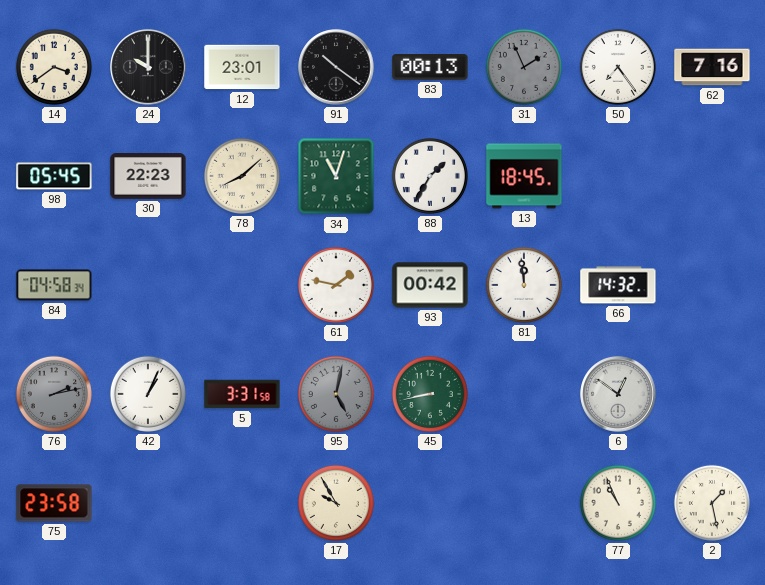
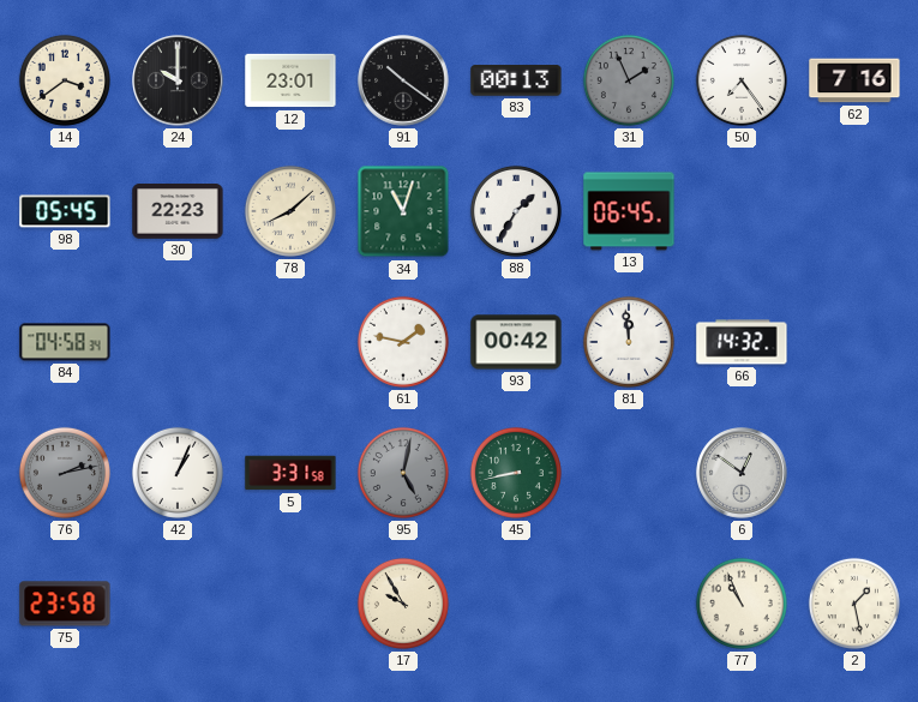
13: 18:45 -> 06:45 (629, 211)
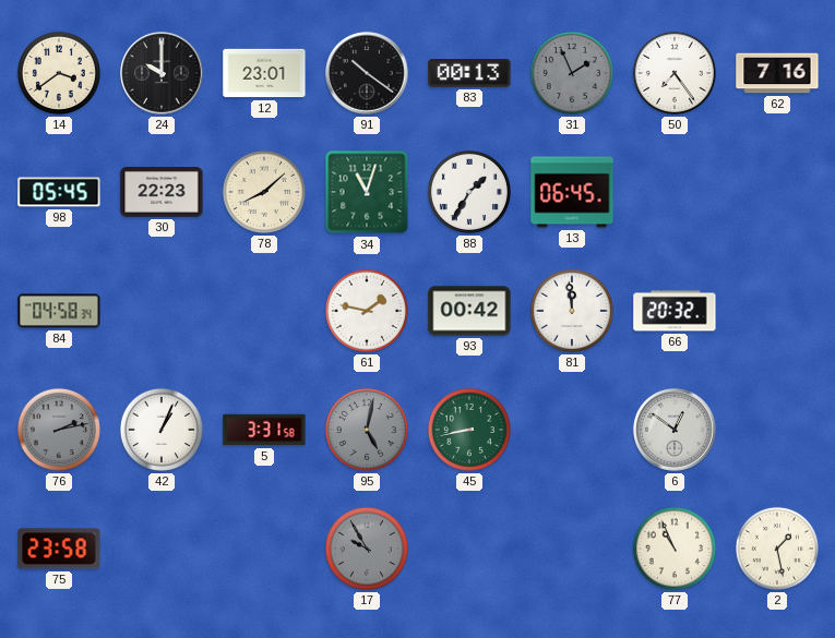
66: 14:32 -> 20:32 (675, 311)
17 dial: cream -> grey (367, 549)
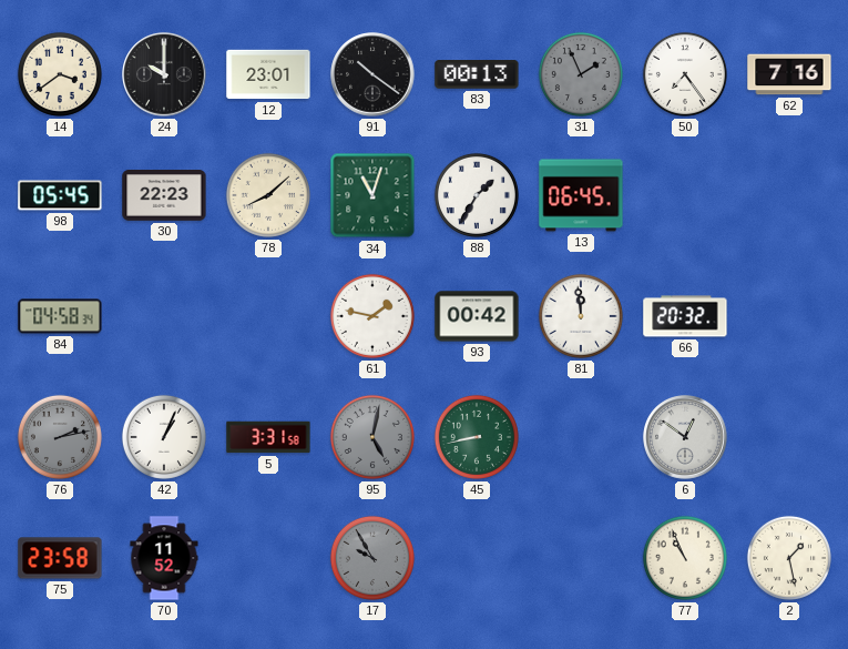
70: none -> 11:52 (164, 558)
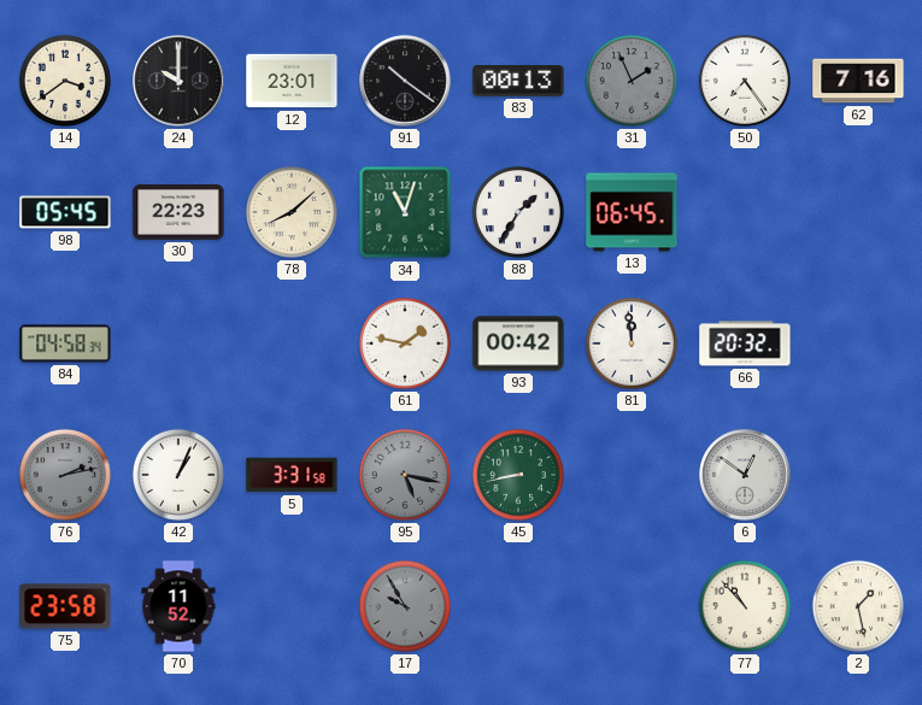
95: 5:02 -> 5:17 (405, 475)
77: 10:56 -> 10:53 (745, 606)
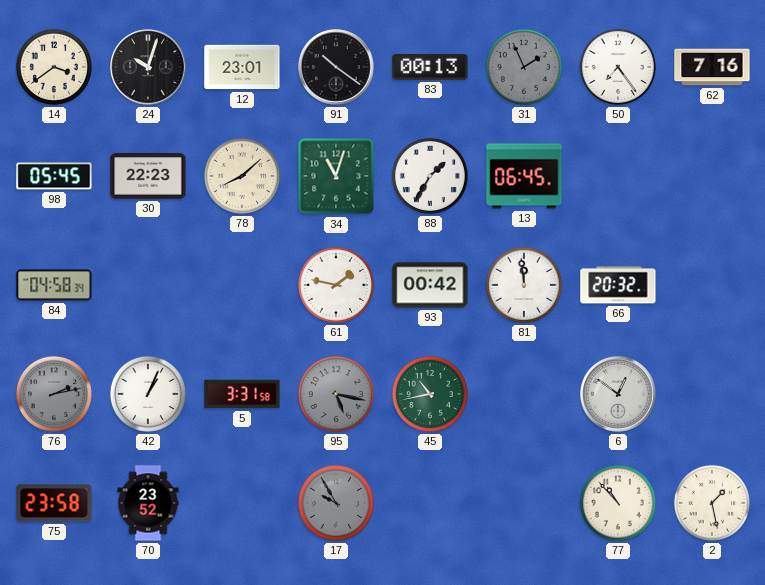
24: 10:00 -> 10:03 (148, 67)
45: 8:43 -> 10:43 (430, 394)
70: 11:52 -> 23:52 (148, 503)
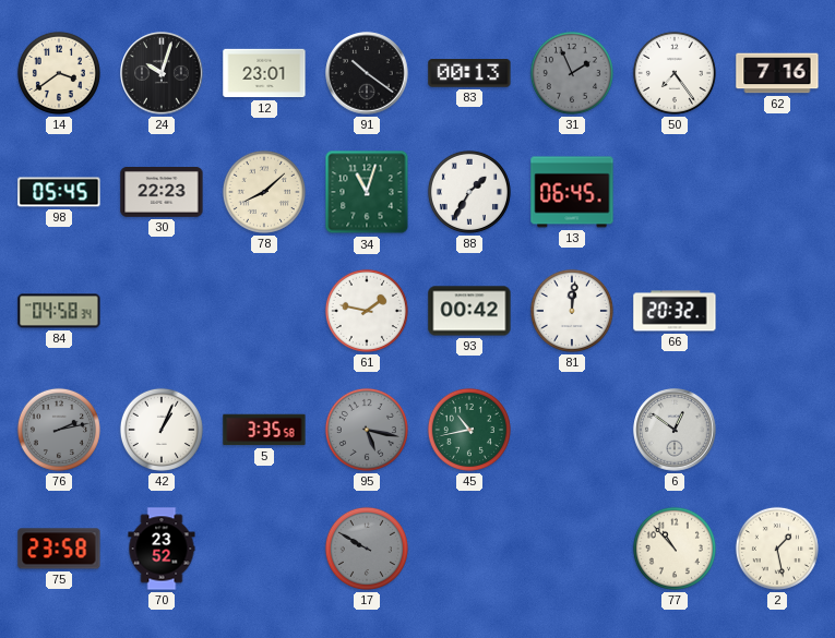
81: 11:59 -> 12:01 (572, 311)
5: 3:31 -> 3:35 (264, 430)
17: 9:55 -> 9:50 (367, 549)
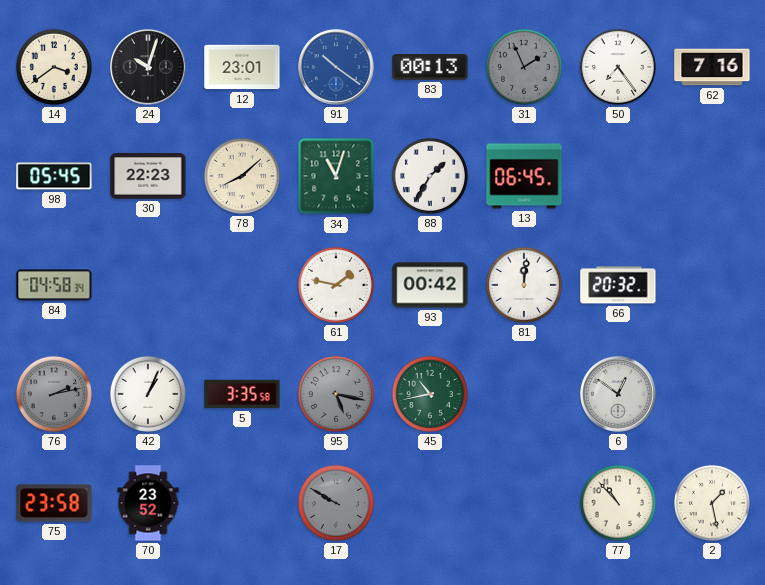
91 dial: black -> blue (336, 67)
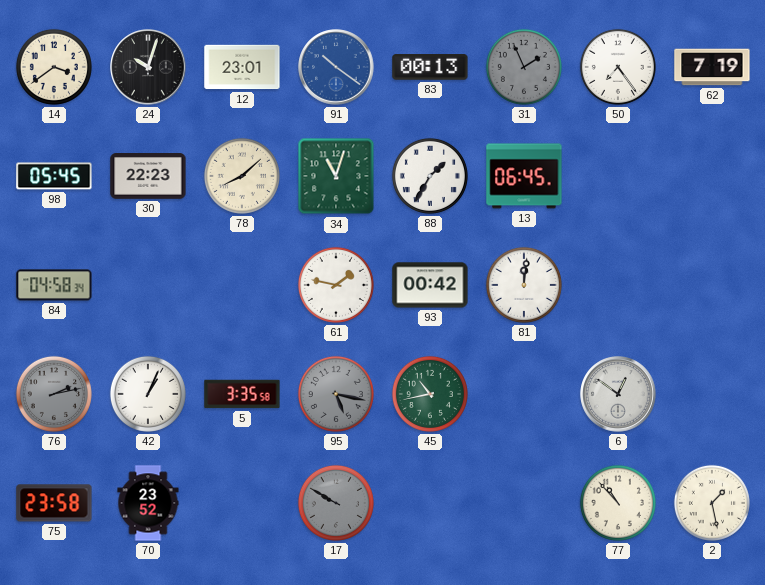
62: 7:16 -> 7:19 (712, 67)
66: 20:32 -> none (618, 285)
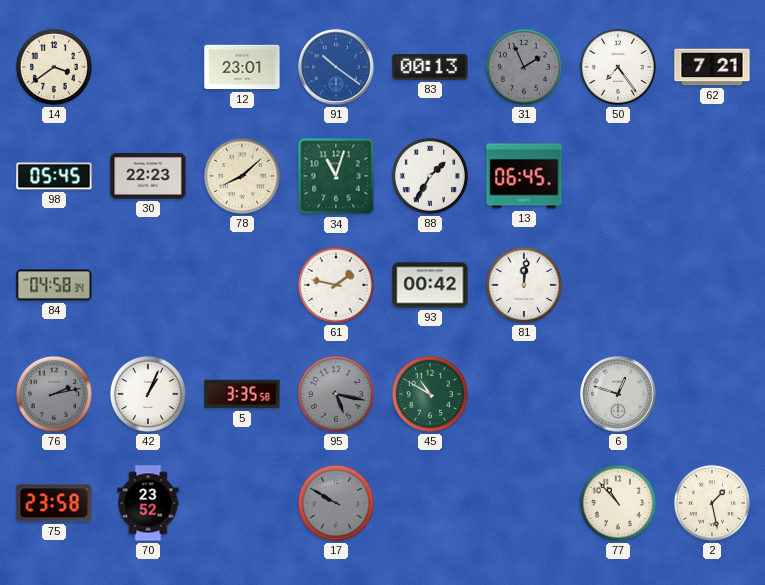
24: 10:03 -> none (148, 67)
62: 7:19 -> 7:21 (712, 67)
45: 10:43 -> 10:50 (430, 394)
6: 12:51 -> 12:48 (618, 394)
